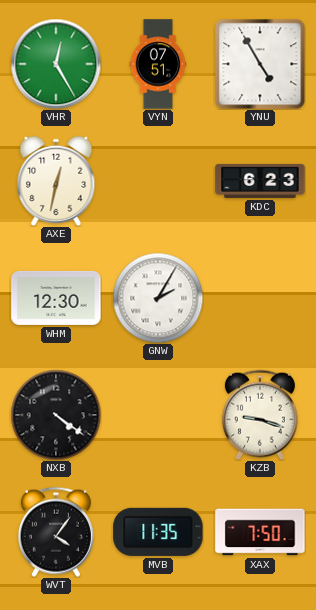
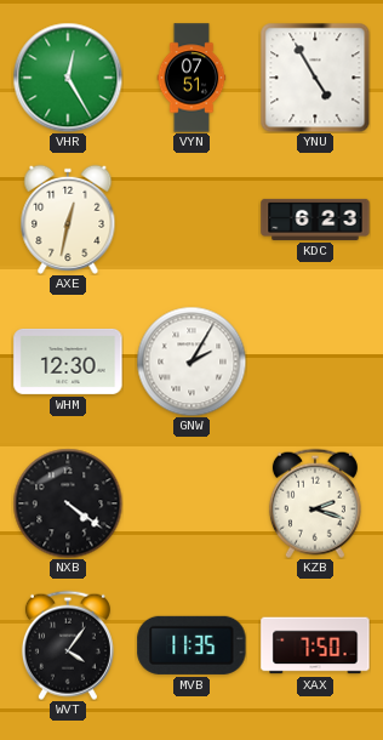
KZB: 9:18 -> 2:18 (315, 503)
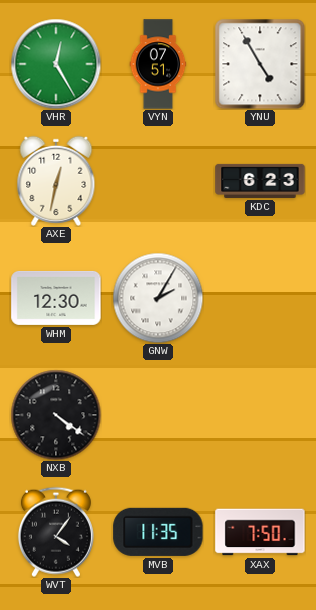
KZB: 2:18 -> none (315, 503)
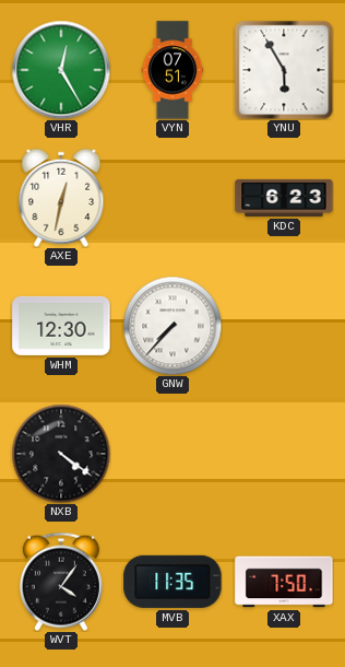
YNU: 4:55 -> 5:55 (284, 70)
GNW: 2:05 -> 7:37 (172, 326)
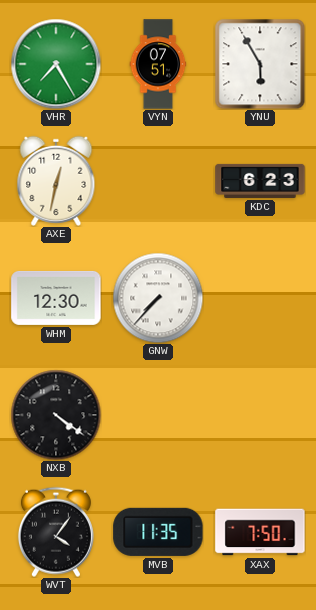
VHR: 12:25 -> 7:25 (56, 64)
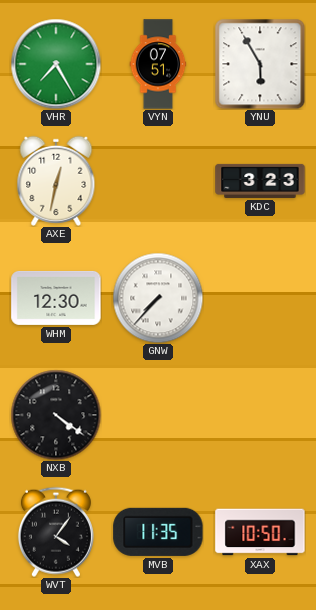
KDC: 6:23 -> 3:23 (260, 181)
XAX: 7:50 -> 10:50 (260, 532)
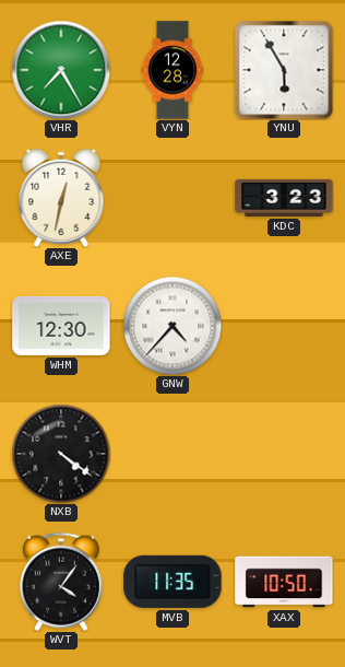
VYN: 07:51 -> 12:28 (172, 70)
GNW: 7:37 -> 4:37 (172, 326)
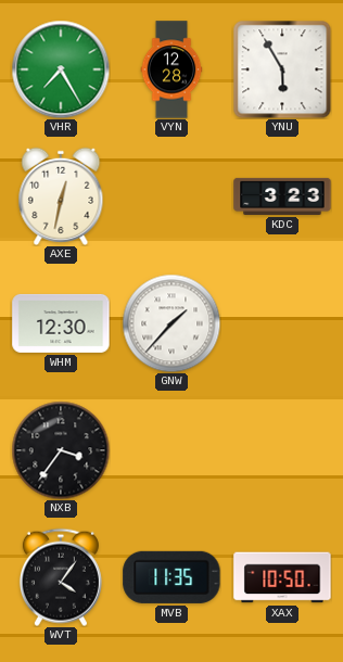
GNW: 4:37 -> 1:37 (171, 323)
NXB: 4:21 -> 3:36 (61, 450)
